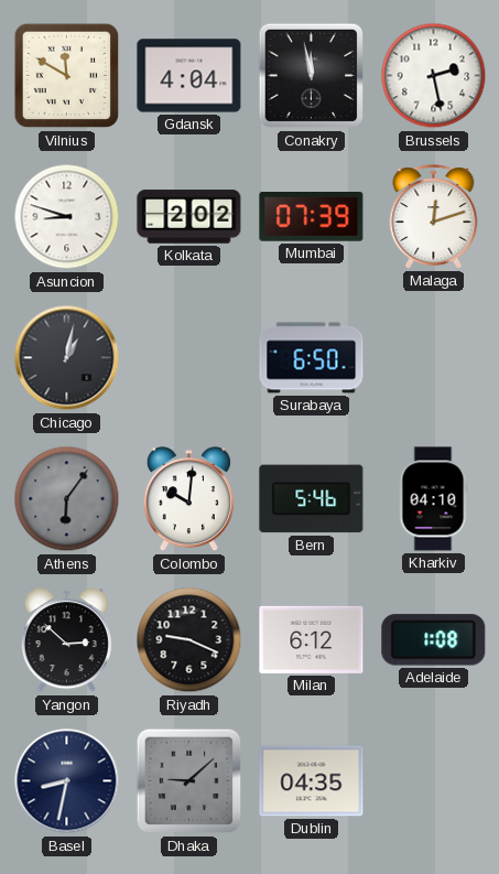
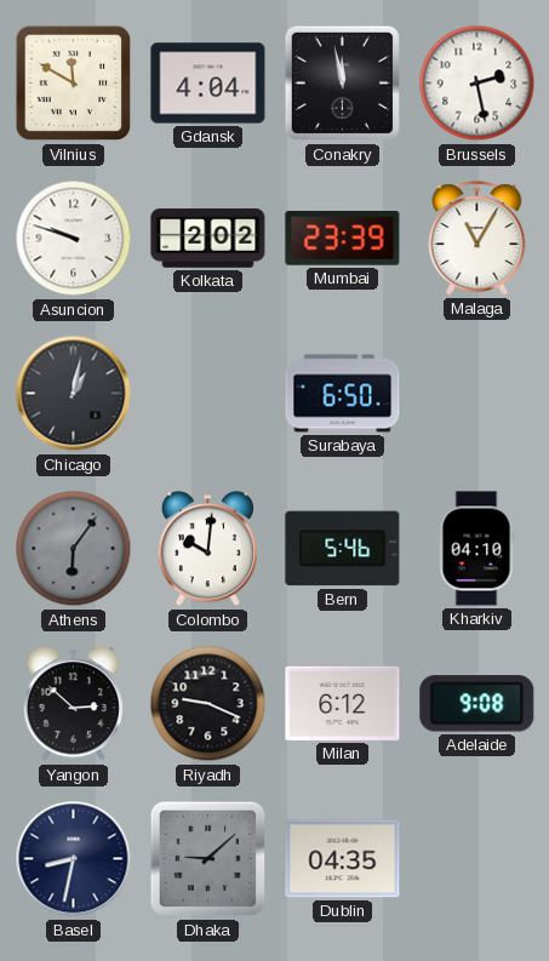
Asuncion: 8:48 -> 9:48 (74, 239)
Mumbai: 07:39 -> 23:39 (343, 239)
Malaga: 12:12 -> 11:05 (477, 239)
Adelaide: 1:08 -> 9:08 (477, 704)
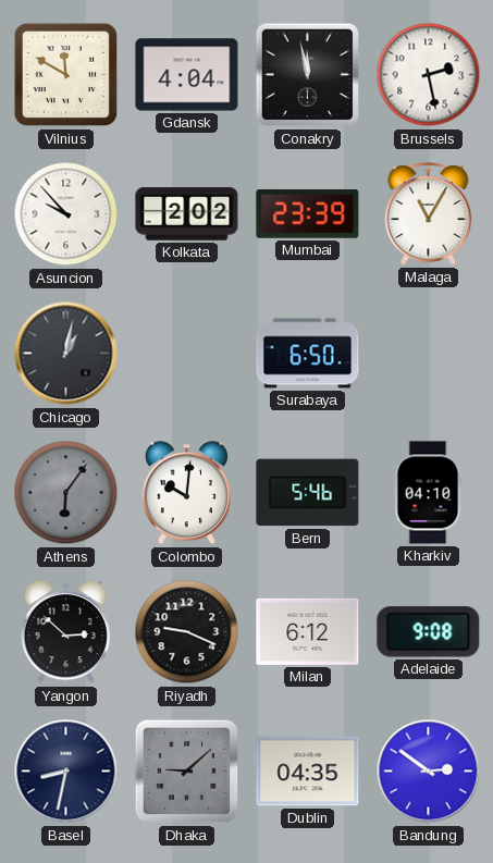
Asuncion: 9:48 -> 9:53 (66, 214)
Bandung: none -> 2:51 (429, 772)
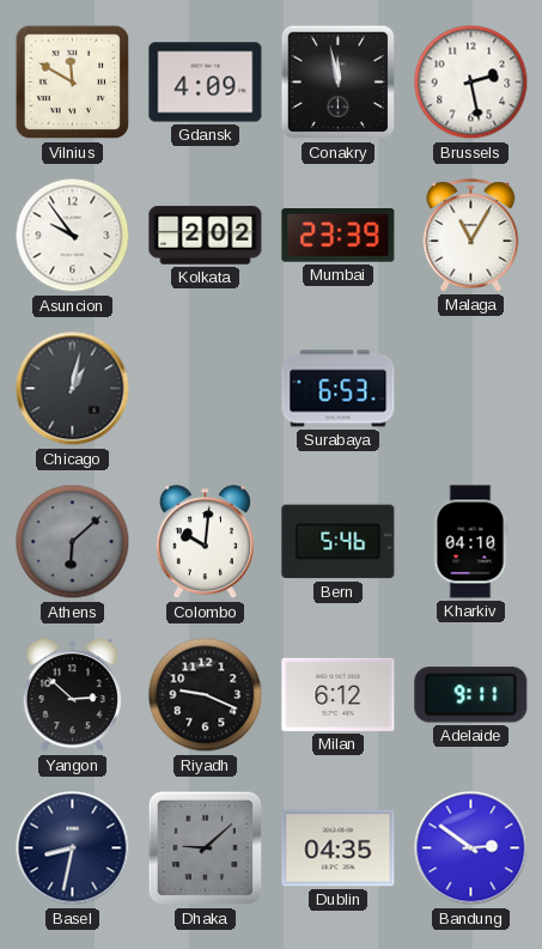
Gdansk: 4:04 -> 4:09 (206, 83)
Asuncion: 9:53 -> 9:54 (73, 236)
Surabaya: 6:50 -> 6:53 (339, 389)
Athens: 6:06 -> 6:08 (73, 542)
Adelaide: 9:08 -> 9:11 (471, 695)
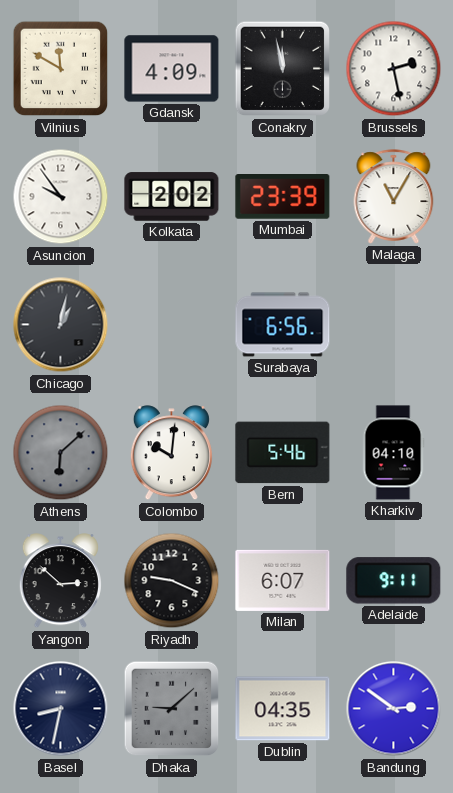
Surabaya: 6:53 -> 6:56 (283, 325)
Milan: 6:12 -> 6:07 (283, 580)
